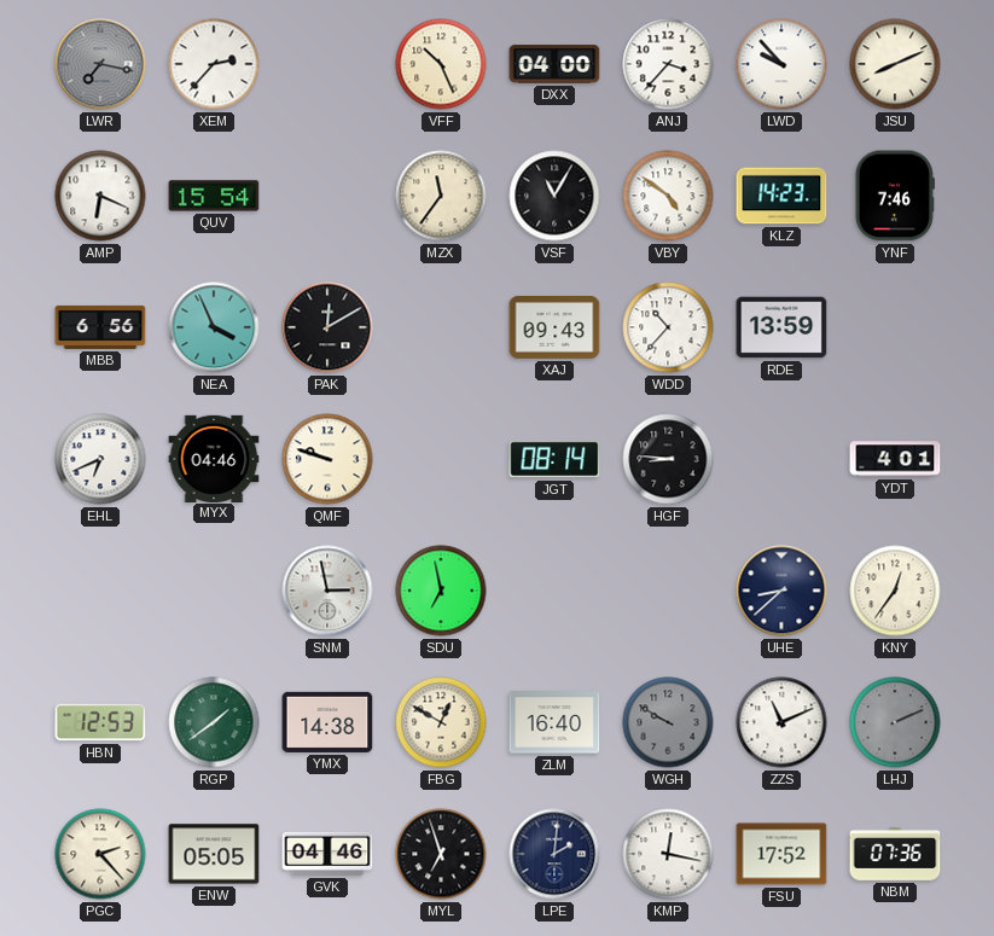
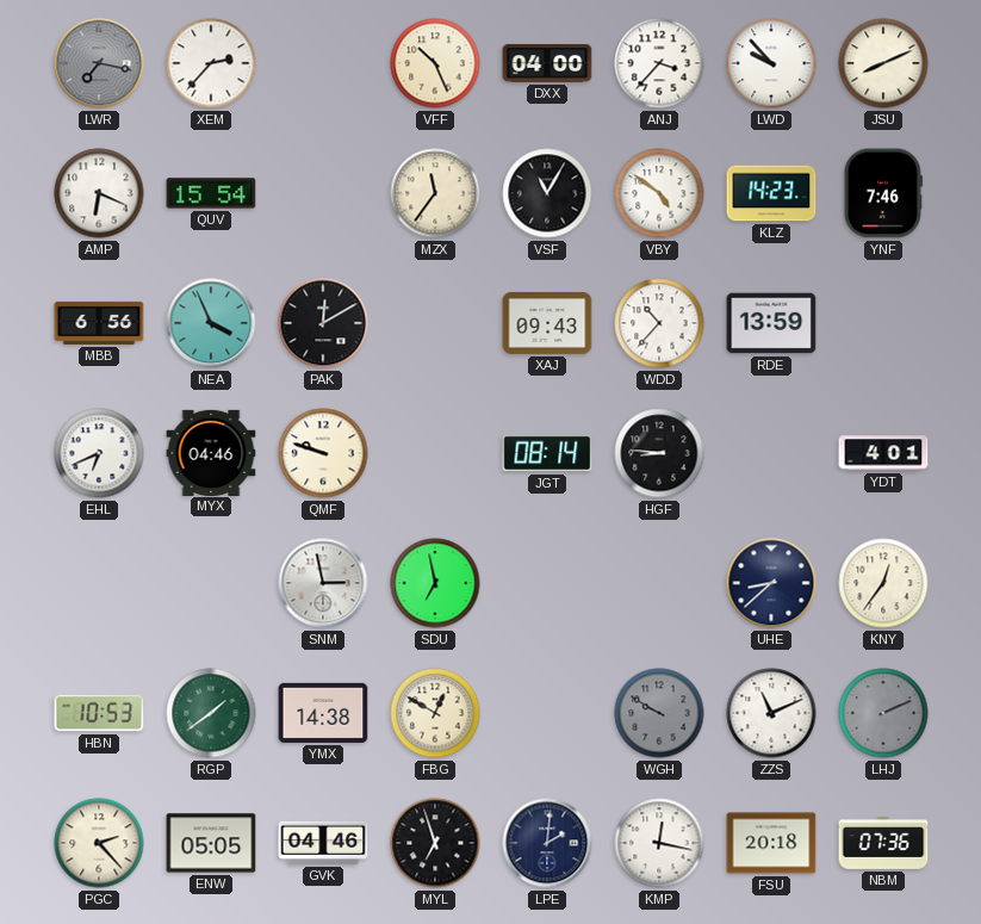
HBN: 12:53 -> 10:53 (99, 713)
ZLM: 16:40 -> none (554, 722)
FSU: 17:52 -> 20:18 (771, 843)
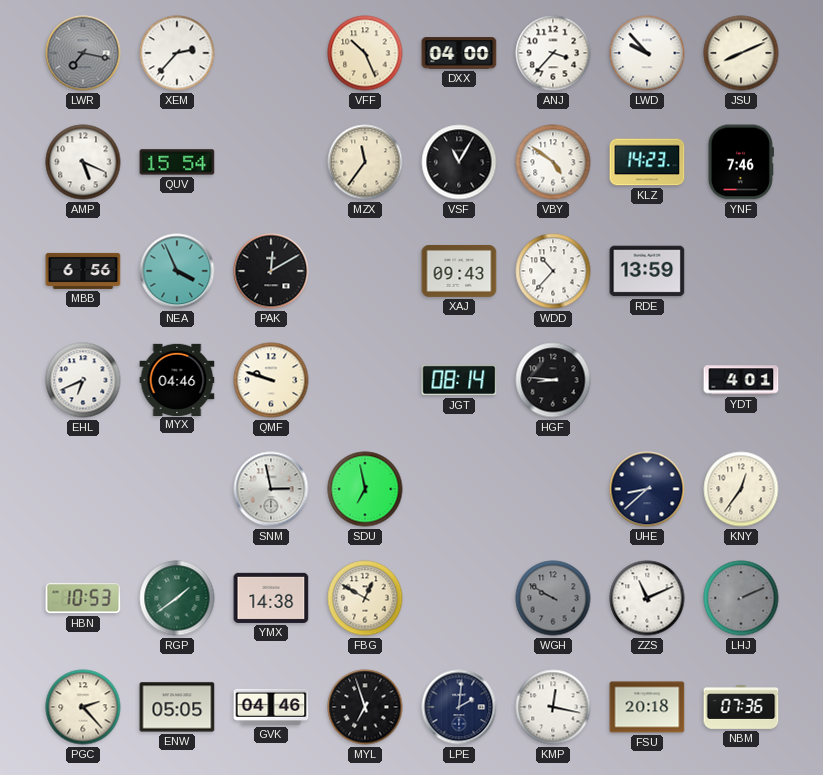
AMP: 6:19 -> 5:19 (83, 162)
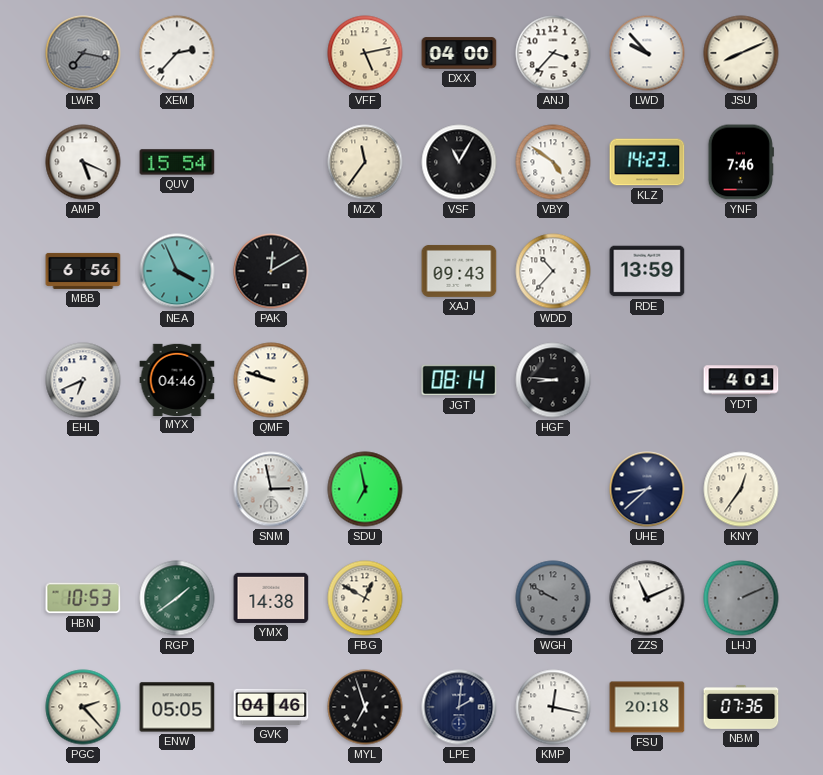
VFF: 10:26 -> 5:13 (365, 53)
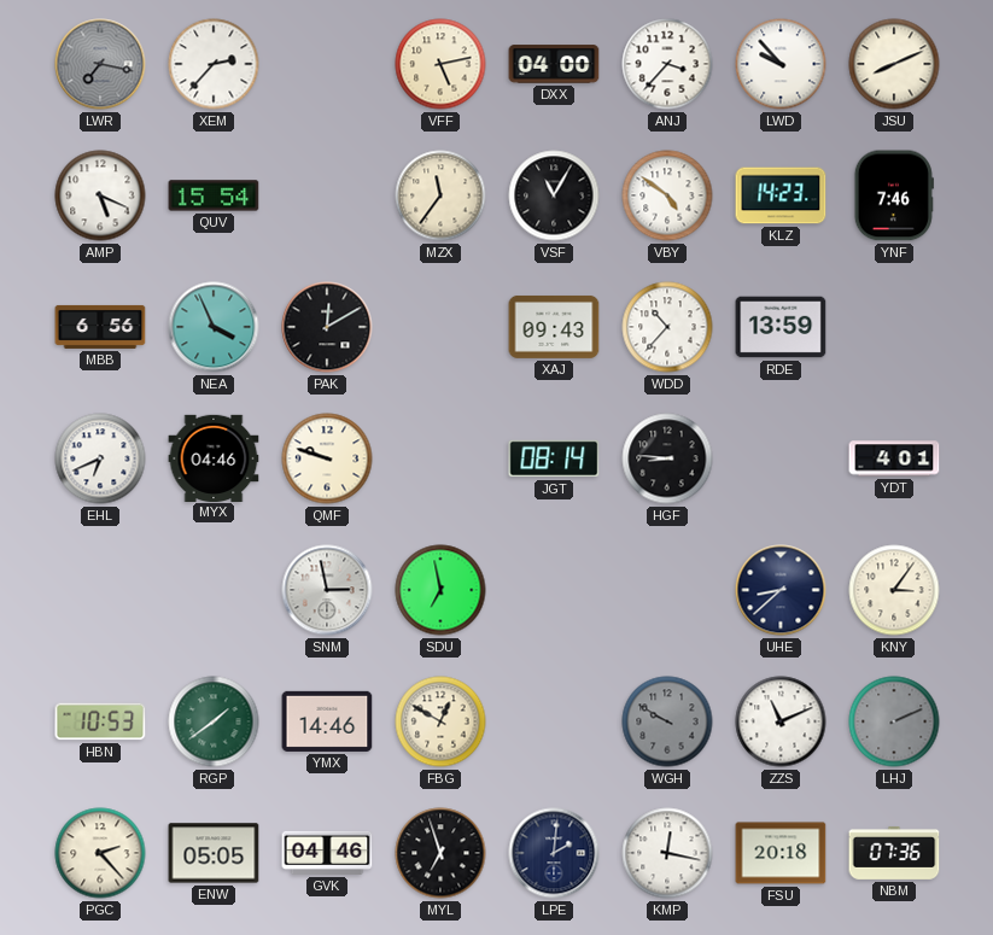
KNY: 12:36 -> 3:06 (894, 590)
YMX: 14:38 -> 14:46 (327, 721)
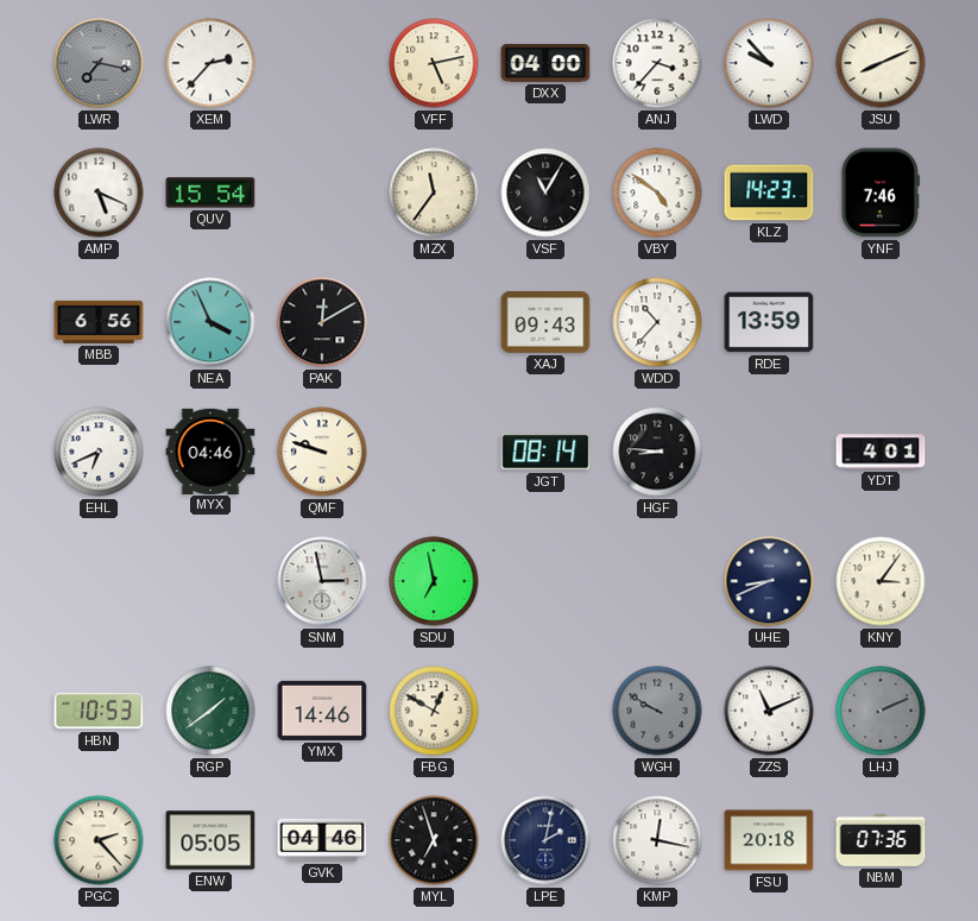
UHE: 8:38 -> 8:41 (769, 581)
LPE: 2:01 -> 2:02 (545, 840)
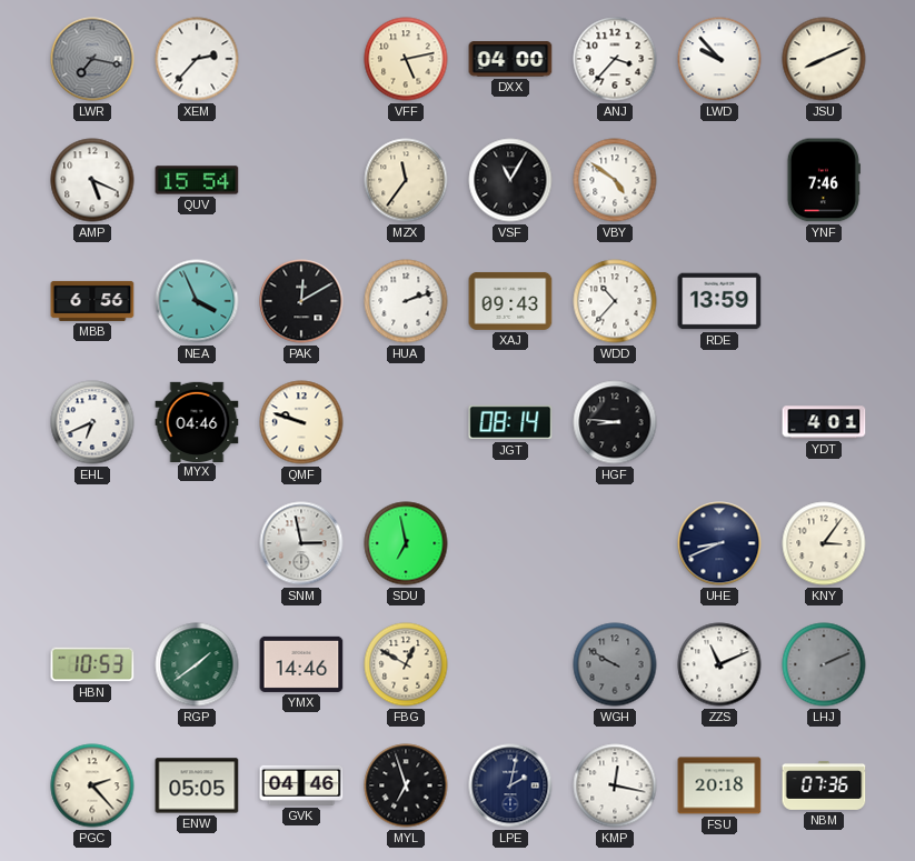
KLZ: 14:23 -> none (769, 193)
HUA: none -> 2:12 (406, 301)
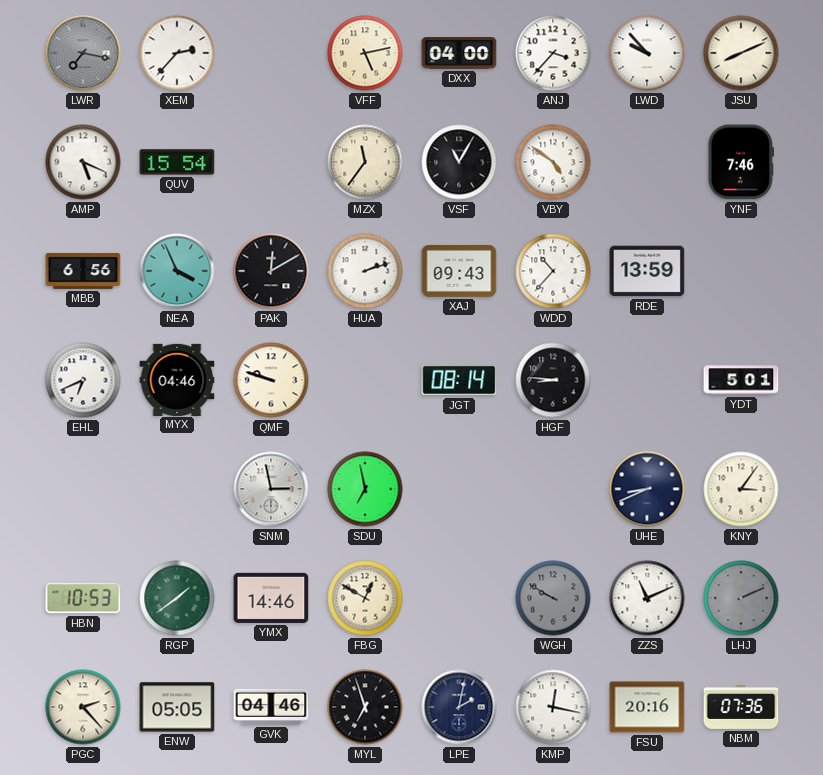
YDT: 4:01 -> 5:01 (741, 380)
FSU: 20:18 -> 20:16 (647, 707)
